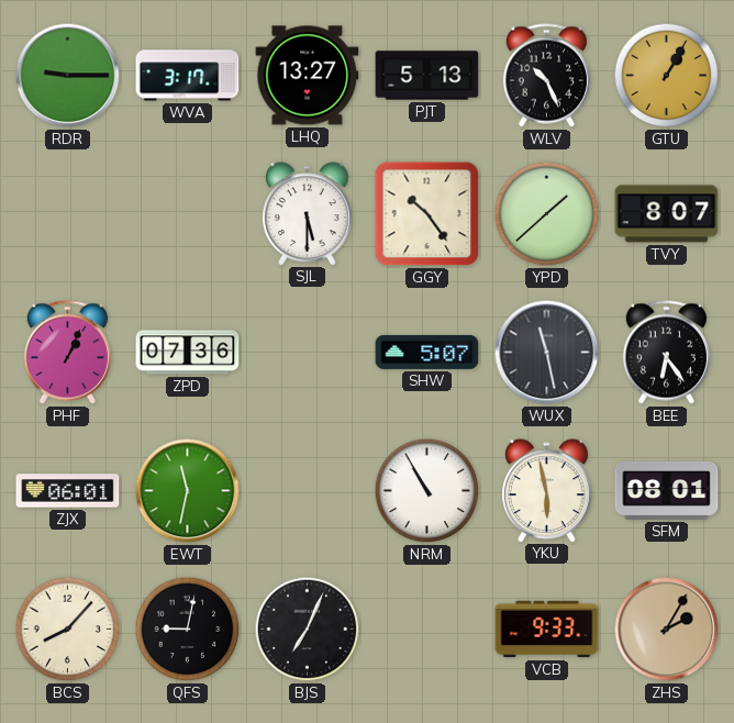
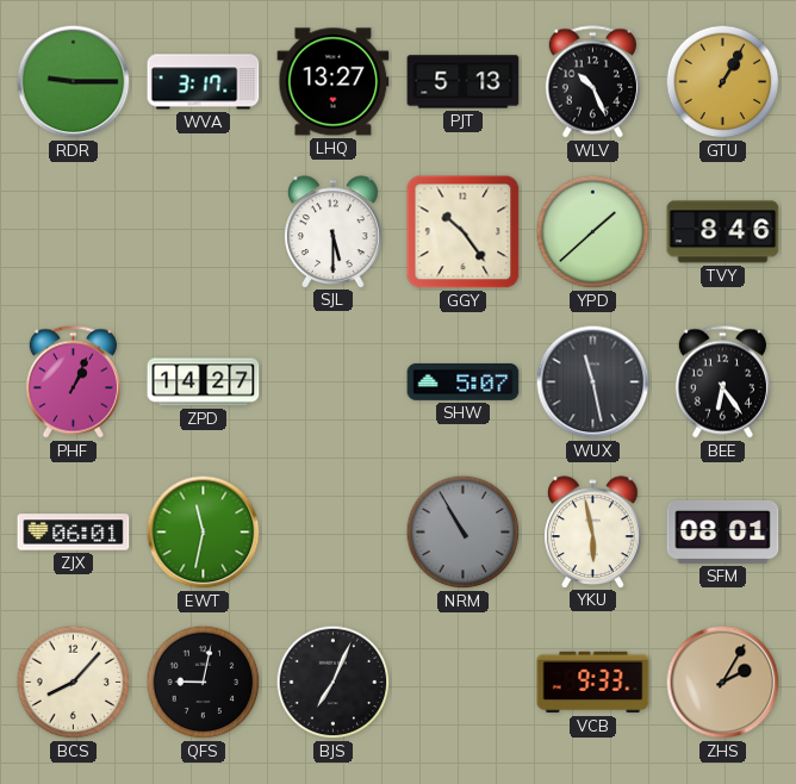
TVY: 8:07 -> 8:46 (723, 232)
ZPD: 07:36 -> 14:27 (204, 382)
NRM dial: white -> grey (464, 533)
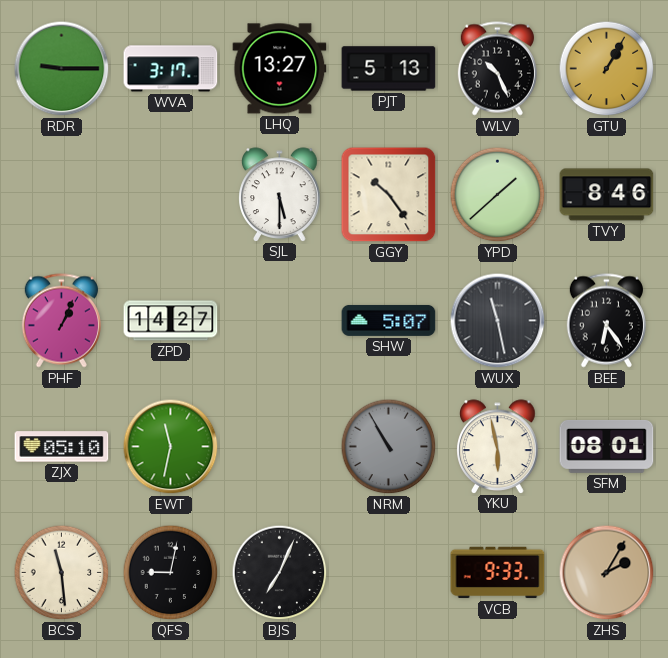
ZJX: 06:01 -> 05:10 (62, 447)
BCS: 8:07 -> 11:29 (62, 573)
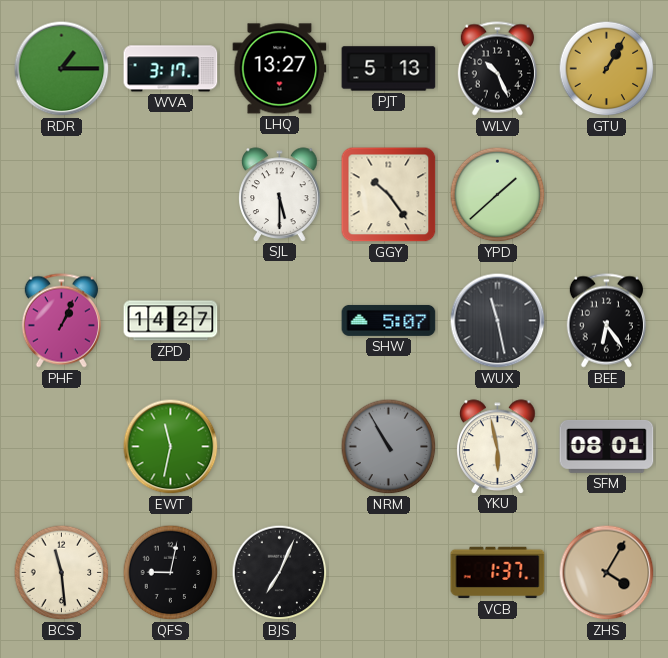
RDR: 9:15 -> 1:15 (62, 69)
TVY: 8:46 -> none (607, 195)
ZJX: 05:10 -> none (62, 447)
VCB: 9:33 -> 1:37 (498, 573)
ZHS: 2:05 -> 4:05 (607, 573)
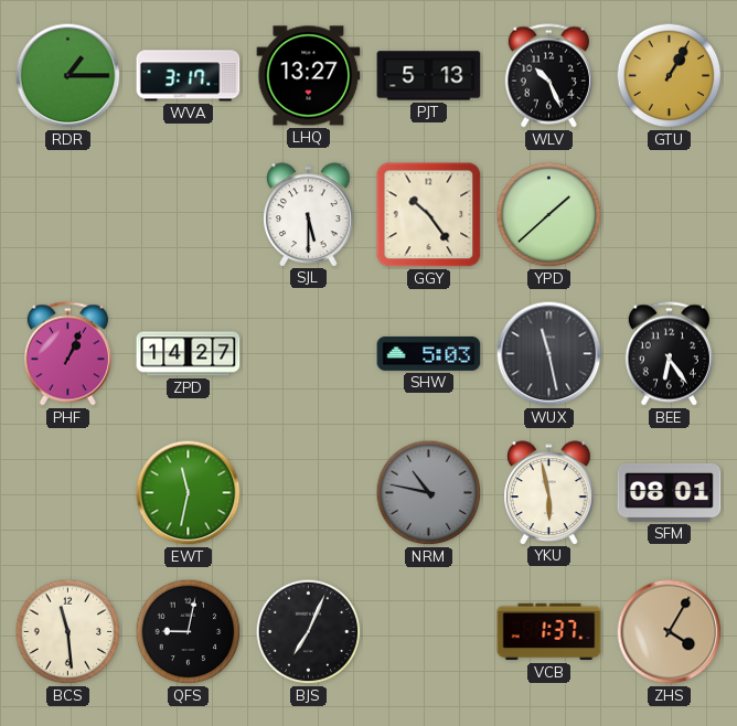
SHW: 5:07 -> 5:03 (429, 353)
NRM: 10:55 -> 10:47 (429, 493)
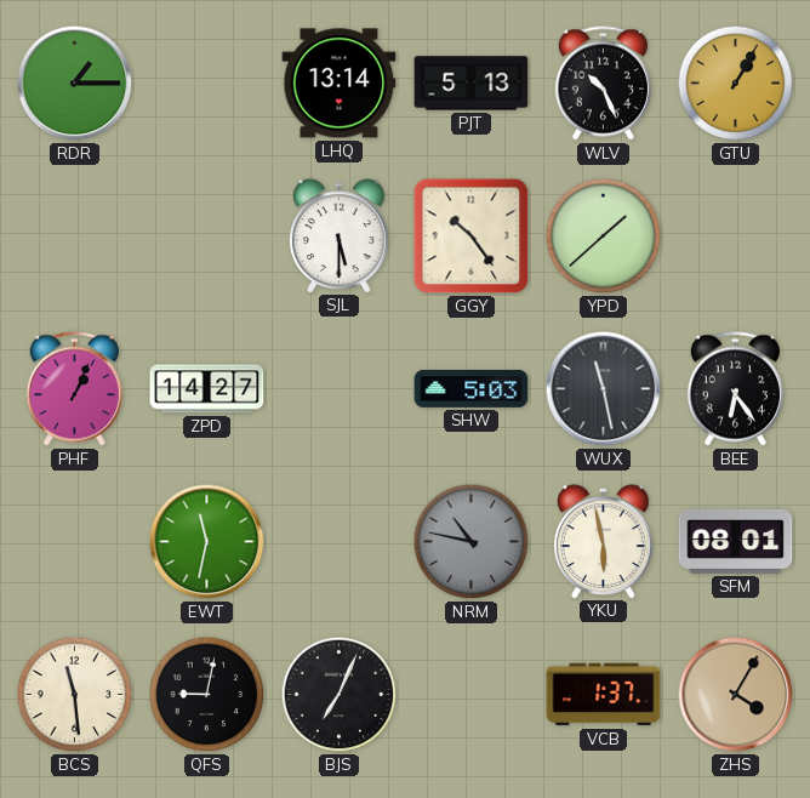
WVA: 3:17 -> none (189, 76)
LHQ: 13:27 -> 13:14 (340, 84)
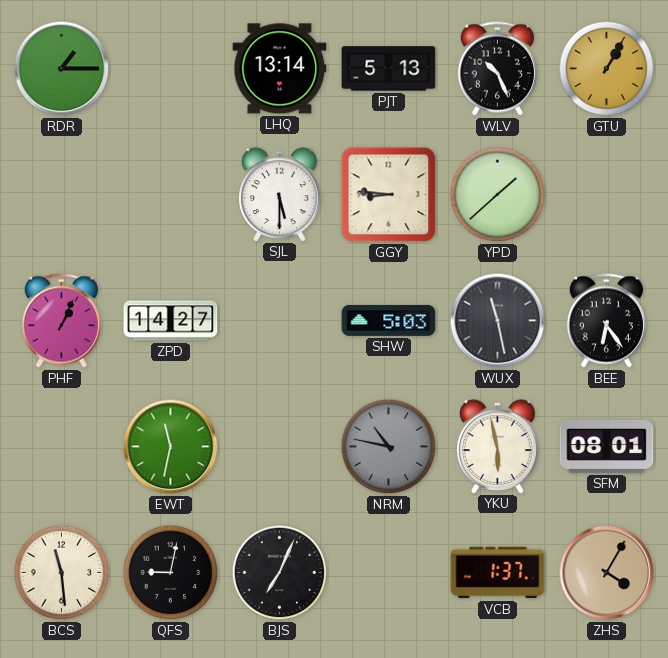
GGY: 10:24 -> 8:46 (389, 195)
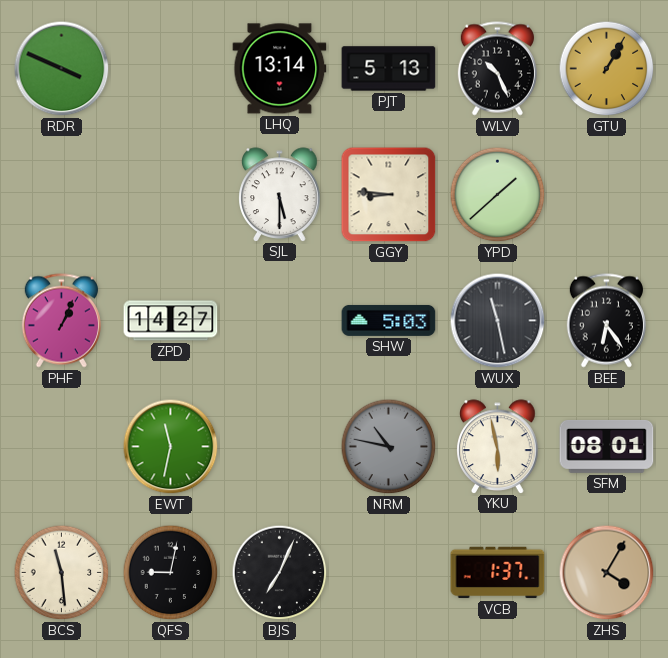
RDR: 1:15 -> 3:49 (62, 69)
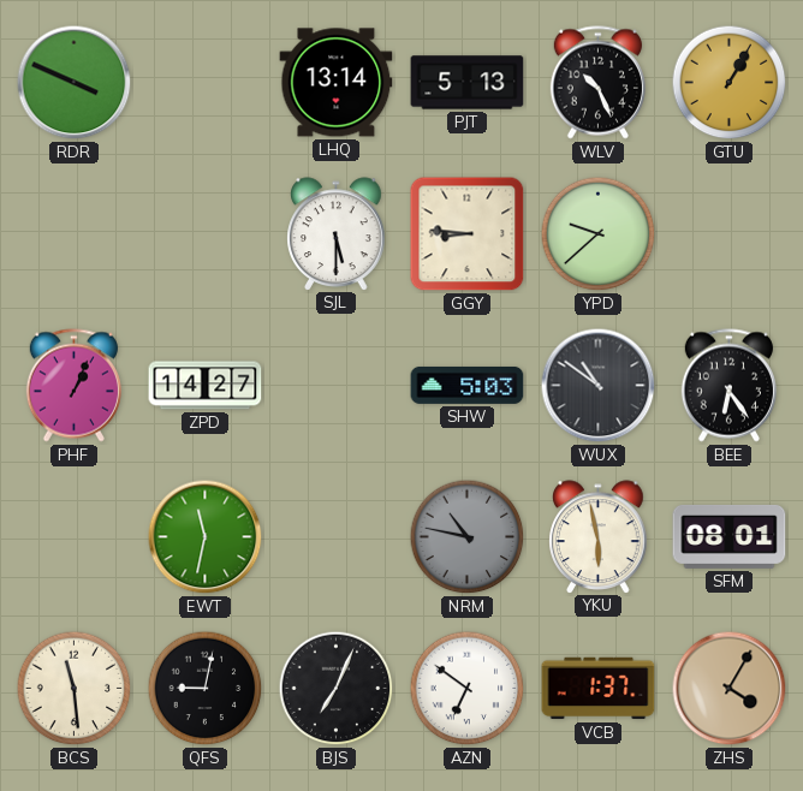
YPD: 1:38 -> 9:38 (599, 234)
WUX: 11:28 -> 10:51 (599, 386)
AZN: none -> 6:51 (468, 689)
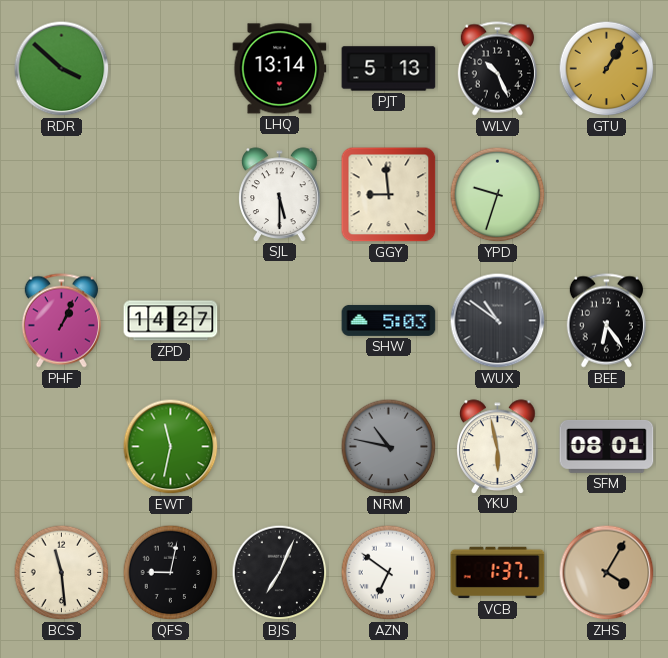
RDR: 3:49 -> 3:52 (62, 69)
GGY: 8:46 -> 8:59 (389, 195)
YPD: 9:38 -> 9:33 (498, 195)
